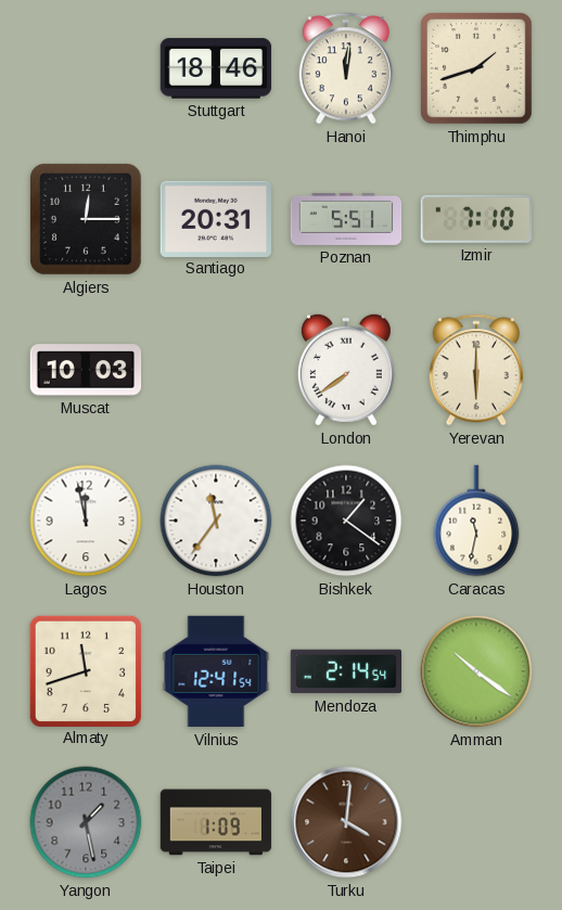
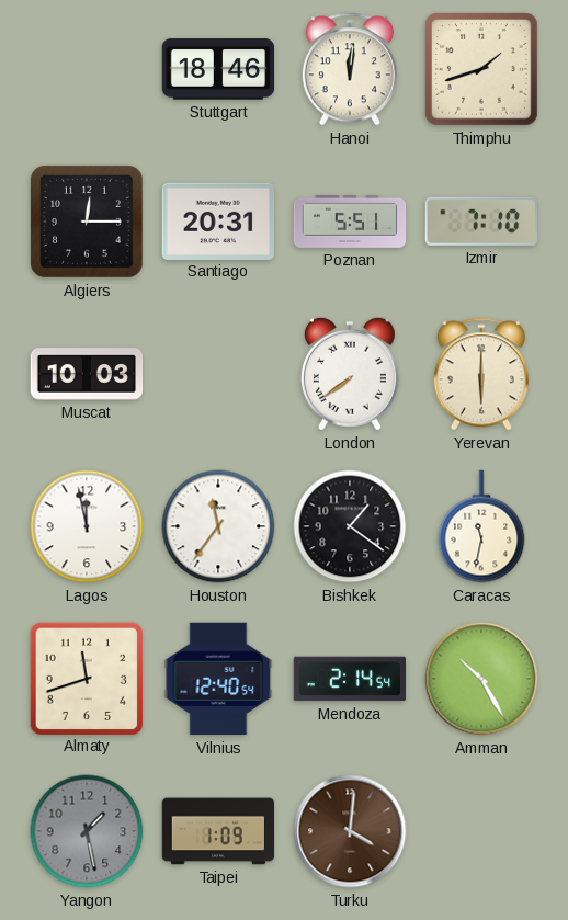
Vilnius: 12:41 -> 12:40 (218, 679)
Amman: 10:21 -> 10:25 (481, 679)
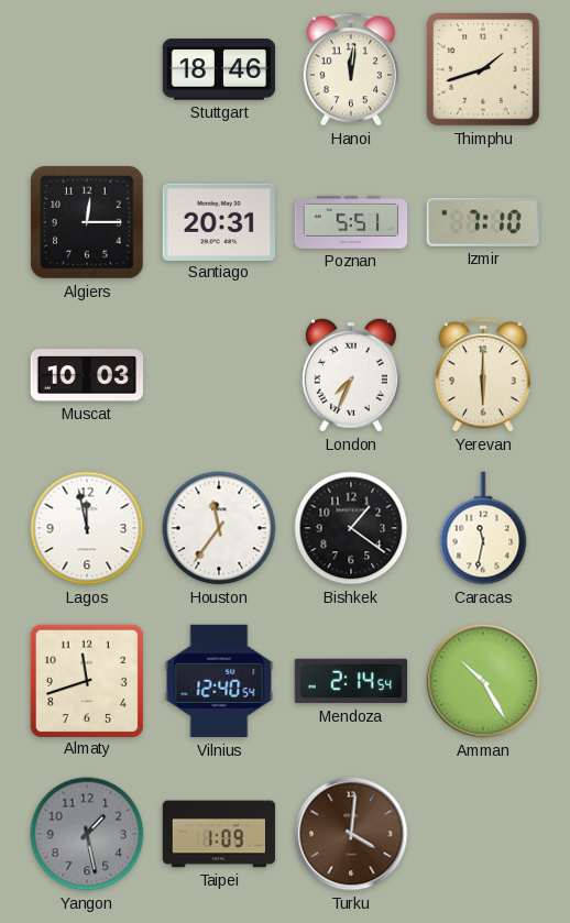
London: 7:39 -> 7:34 (351, 375)
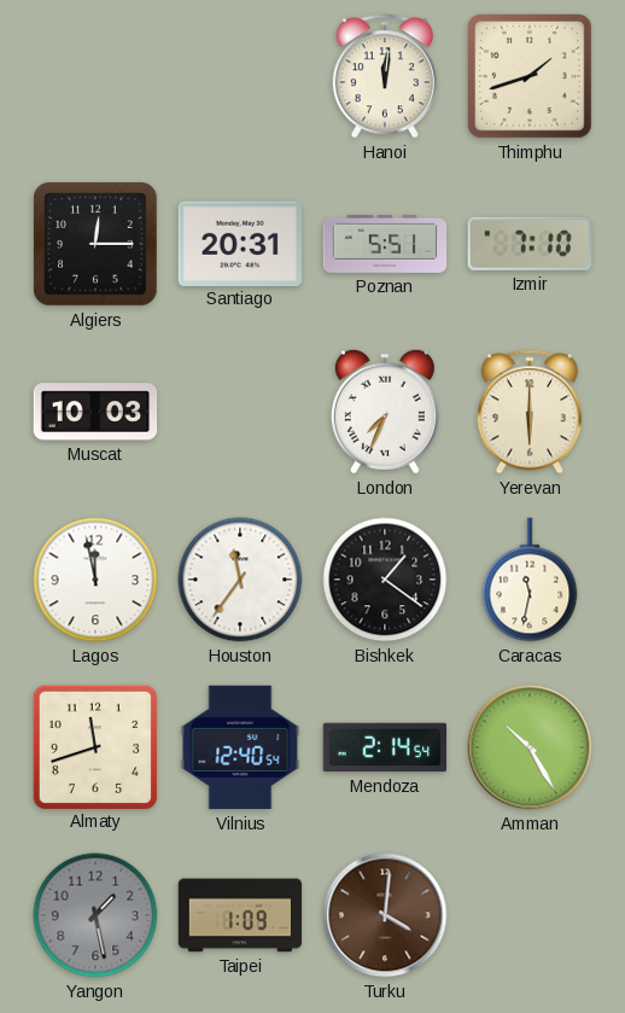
Stuttgart: 18:46 -> none (219, 69)
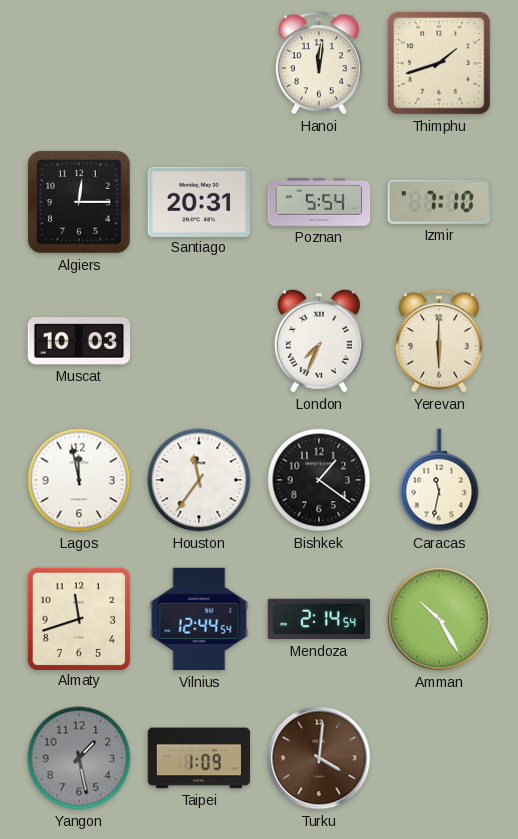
Poznan: 5:51 -> 5:54 (319, 202)
Vilnius: 12:40 -> 12:44 (199, 619)
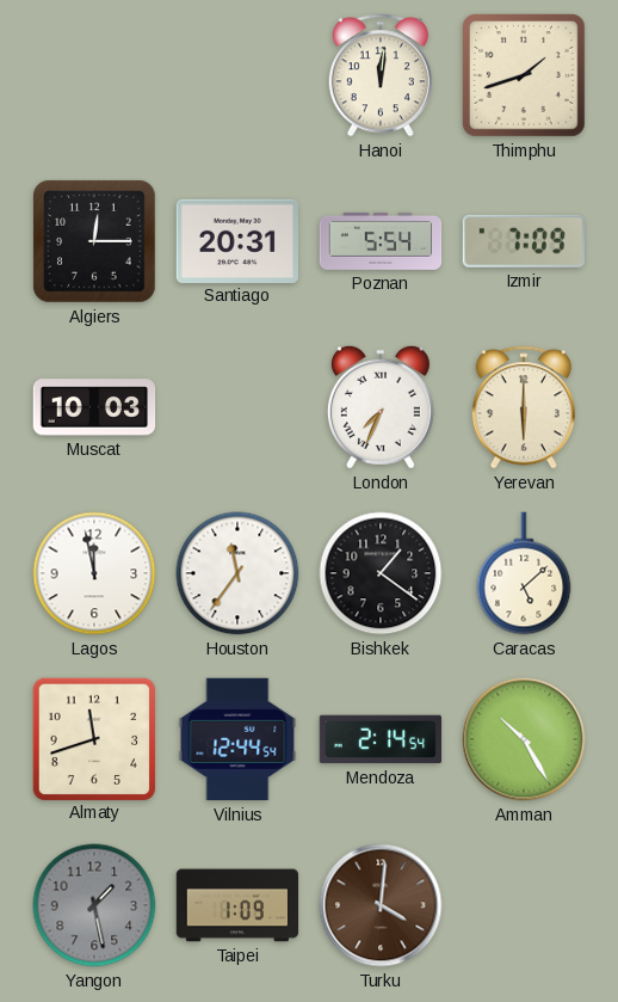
Izmir: 7:10 -> 7:09 (524, 241)
Caracas: 11:32 -> 5:08 (524, 573)
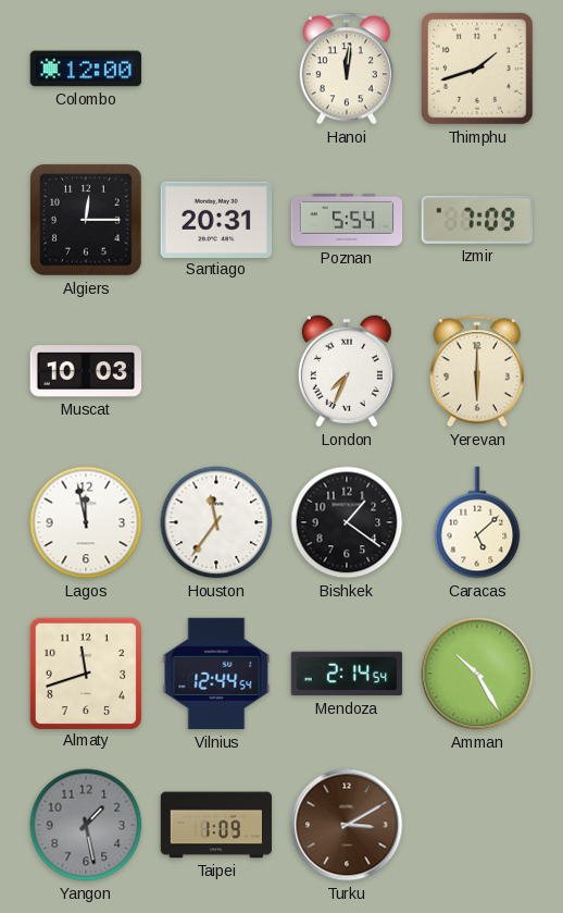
Colombo: none -> 12:00 (86, 69)
Turku: 4:01 -> 3:10 (347, 825)
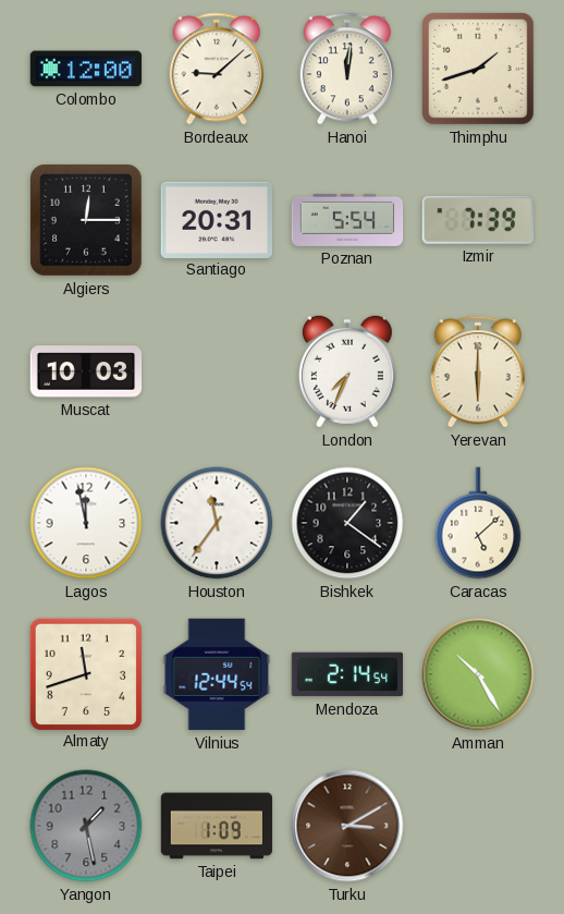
Bordeaux: none -> 9:08 (217, 69)
Izmir: 7:09 -> 7:39 (478, 220)
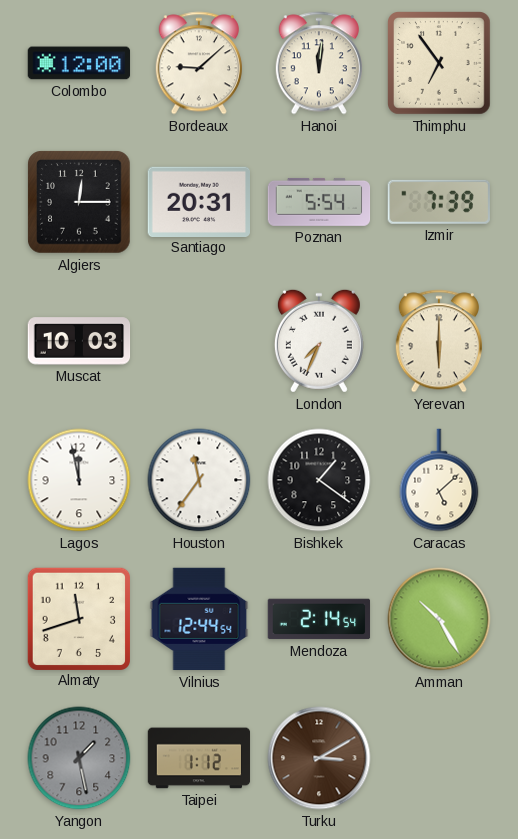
Thimphu: 1:42 -> 6:54 (440, 64)
Taipei: 1:09 -> 1:12 (199, 758)
